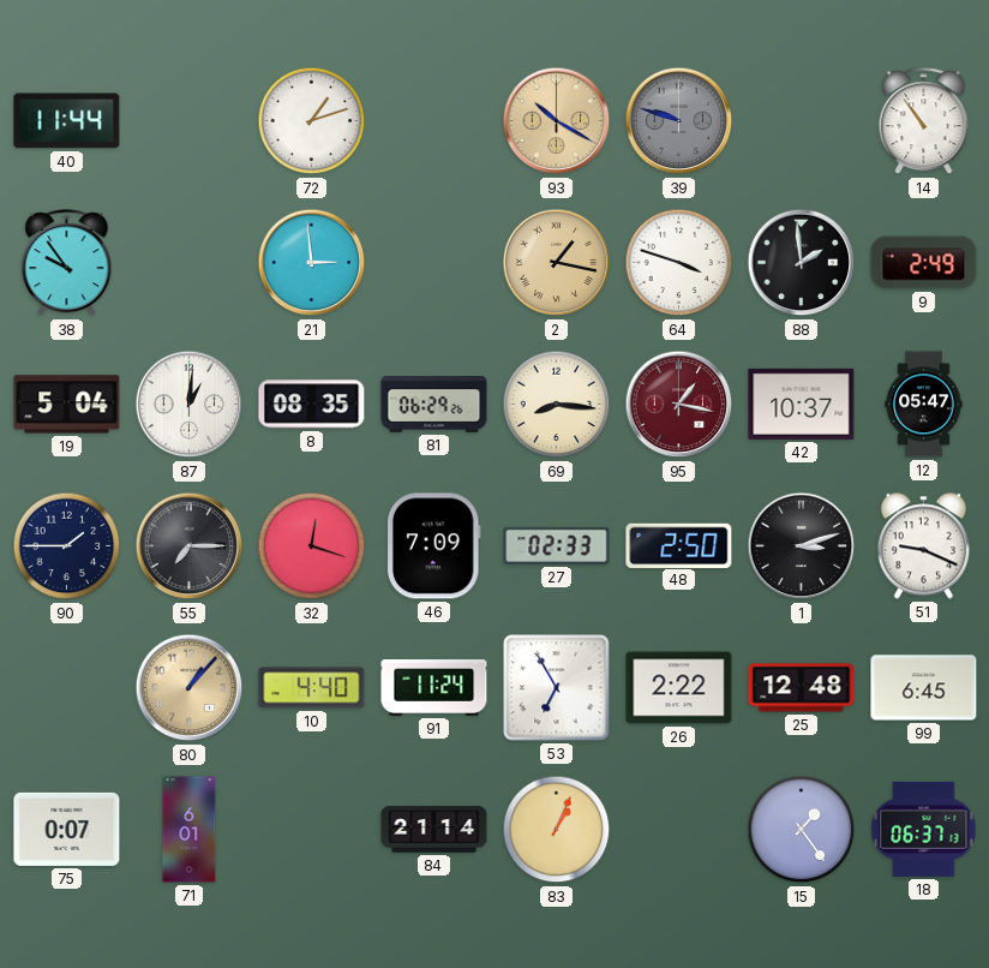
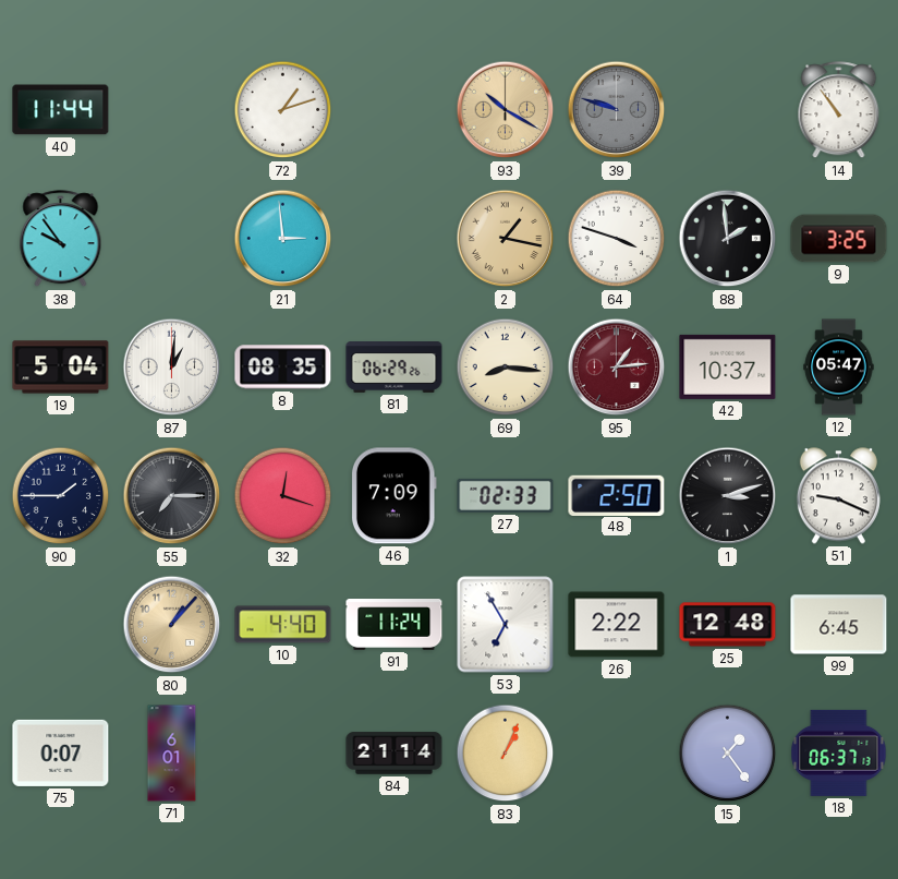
9: 2:49 -> 3:25 (839, 239)
95: 1:17 -> 1:14 (617, 368)
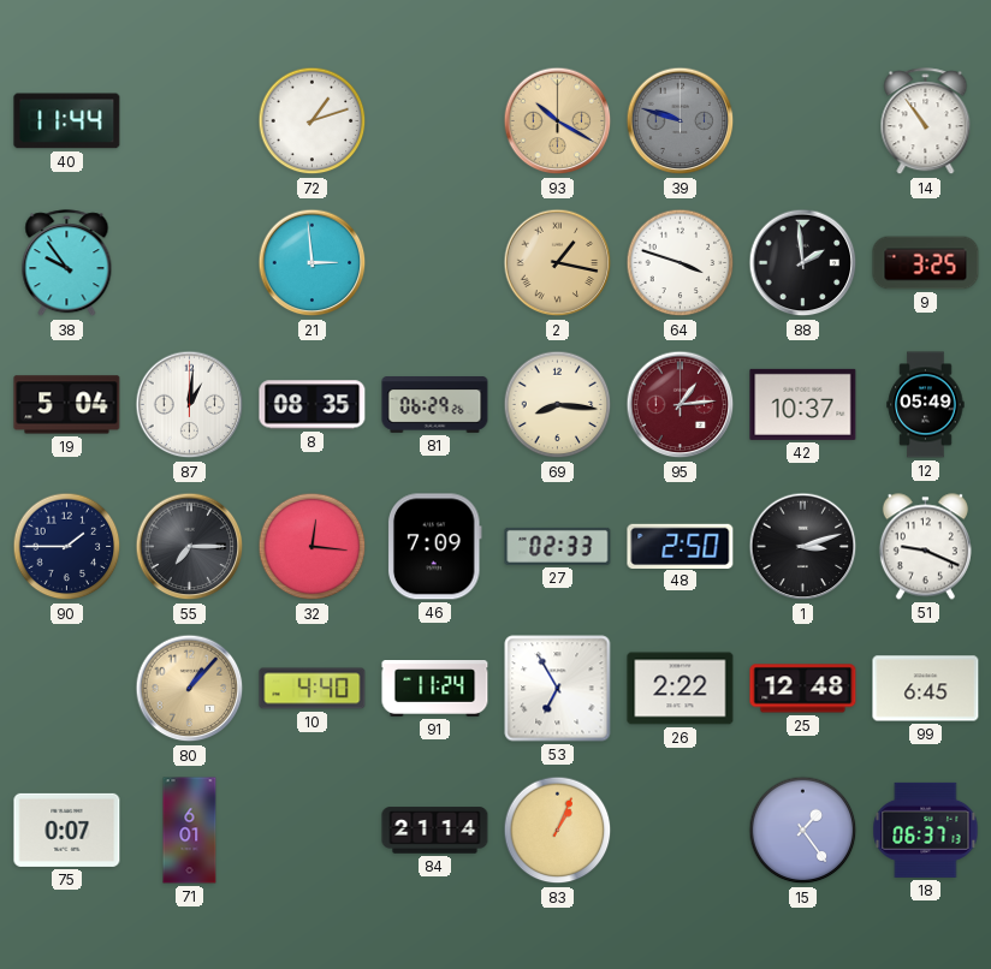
12: 05:47 -> 05:49 (926, 405)
32: 12:18 -> 12:16 (313, 547)
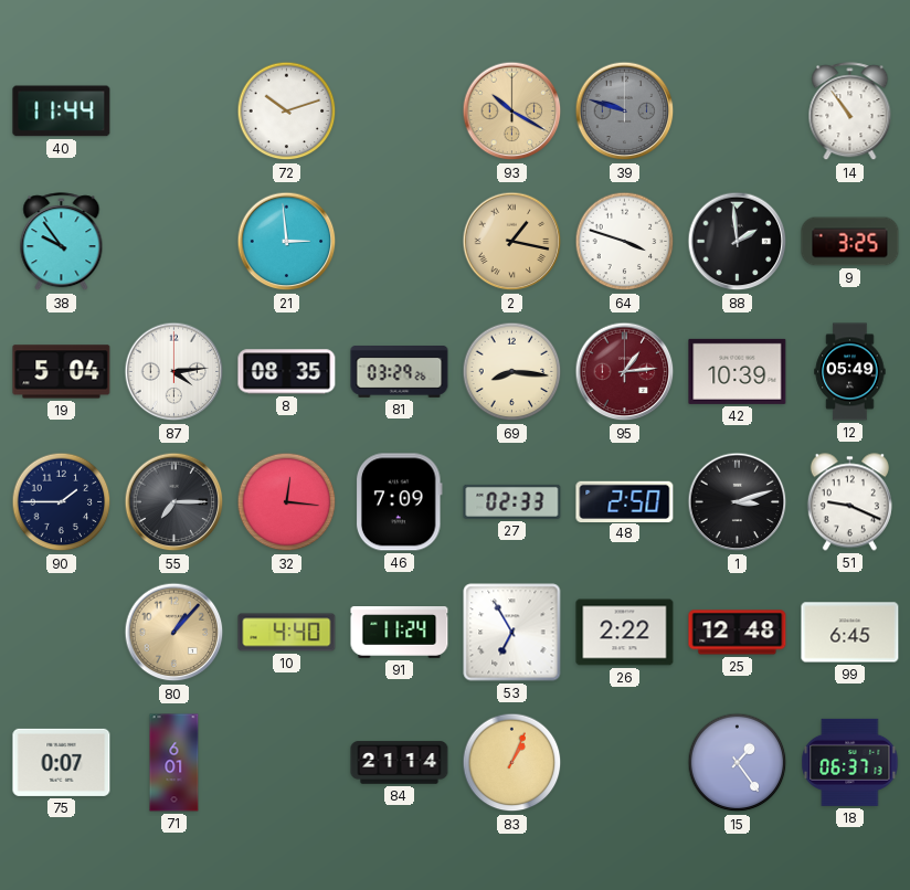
72: 1:12 -> 10:12 (287, 112)
87: 1:01 -> 4:14 (174, 372)
81: 06:29 -> 03:29 (400, 372)
42: 10:37 -> 10:39 (738, 371)
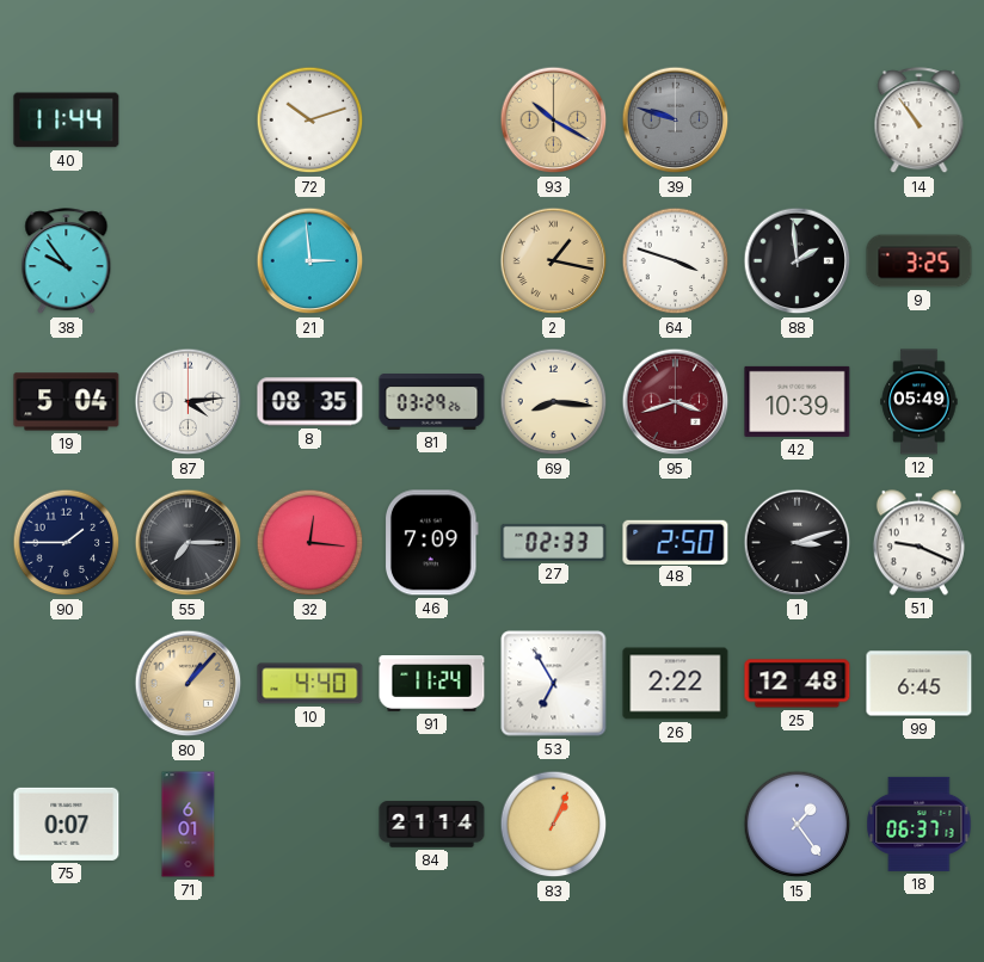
95: 1:14 -> 3:42 (676, 402)
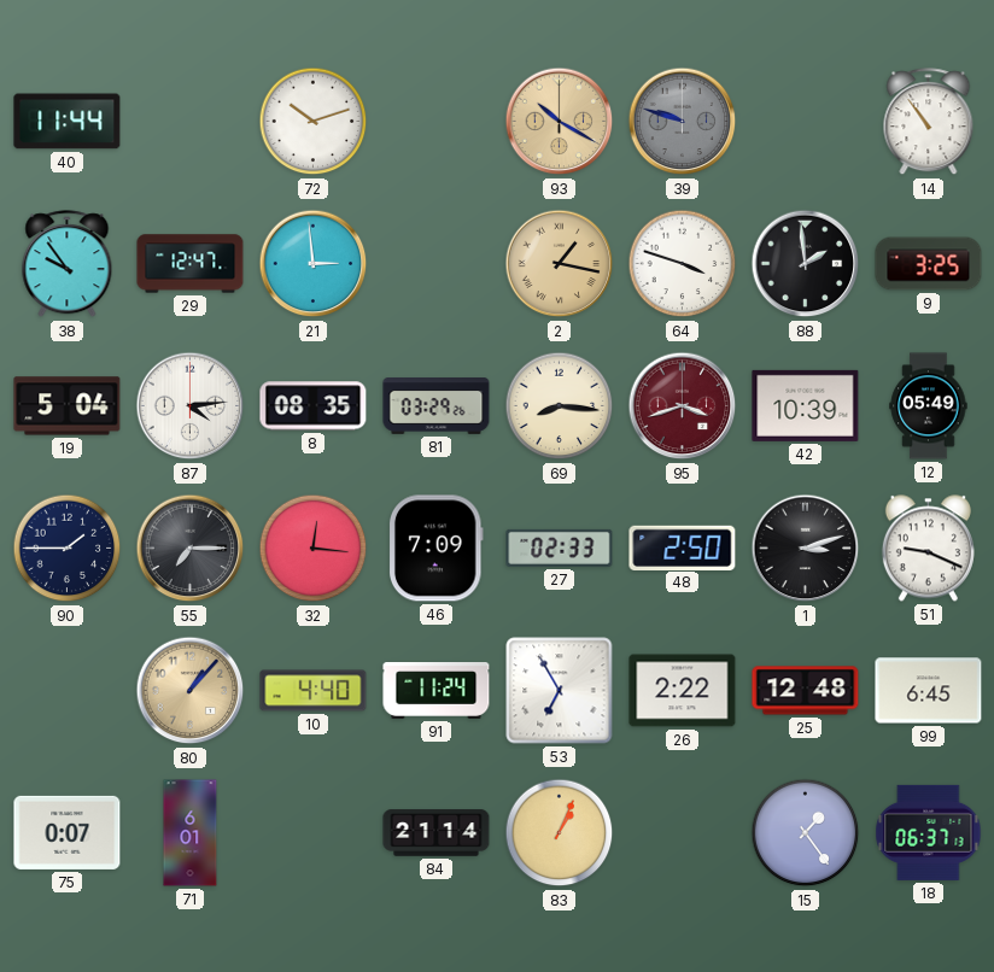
29: none -> 12:47 (191, 264)
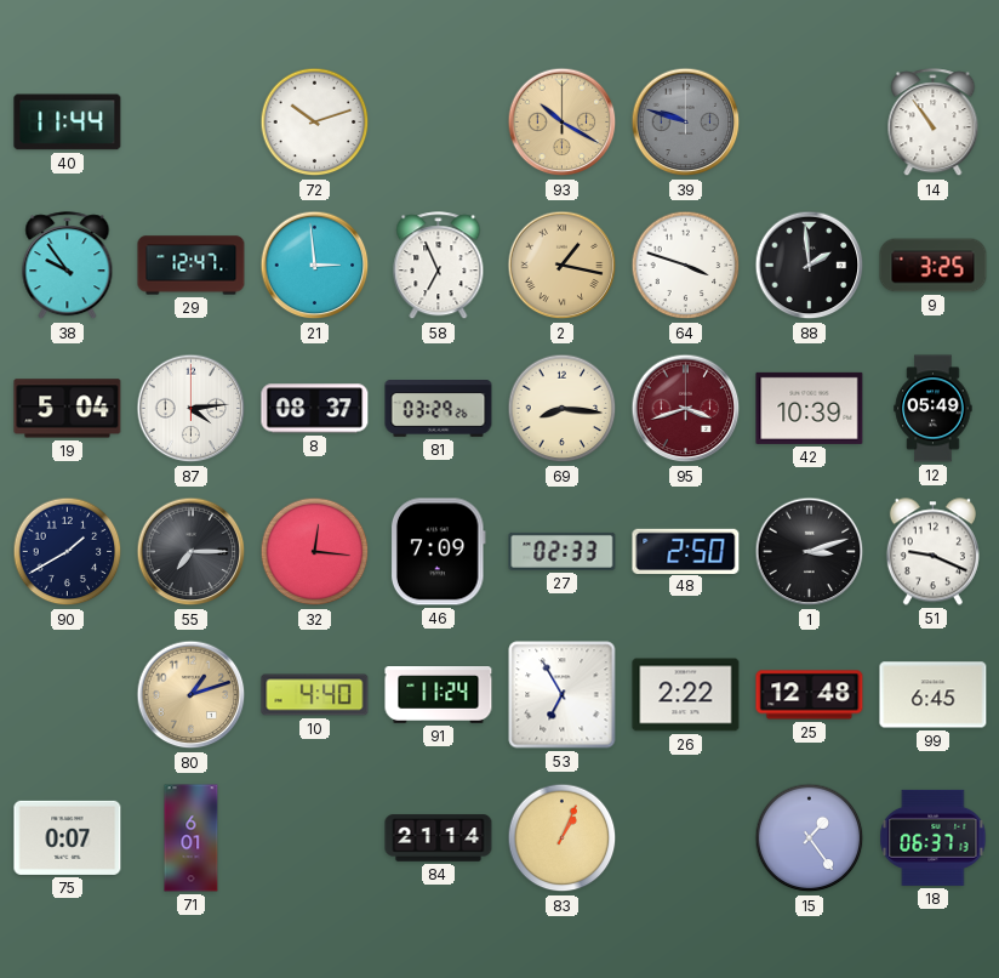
58: none -> 6:56 (439, 266)
8: 08:35 -> 08:37 (315, 409)
90: 1:45 -> 1:40 (68, 552)
80: 1:07 -> 1:12 (192, 695)
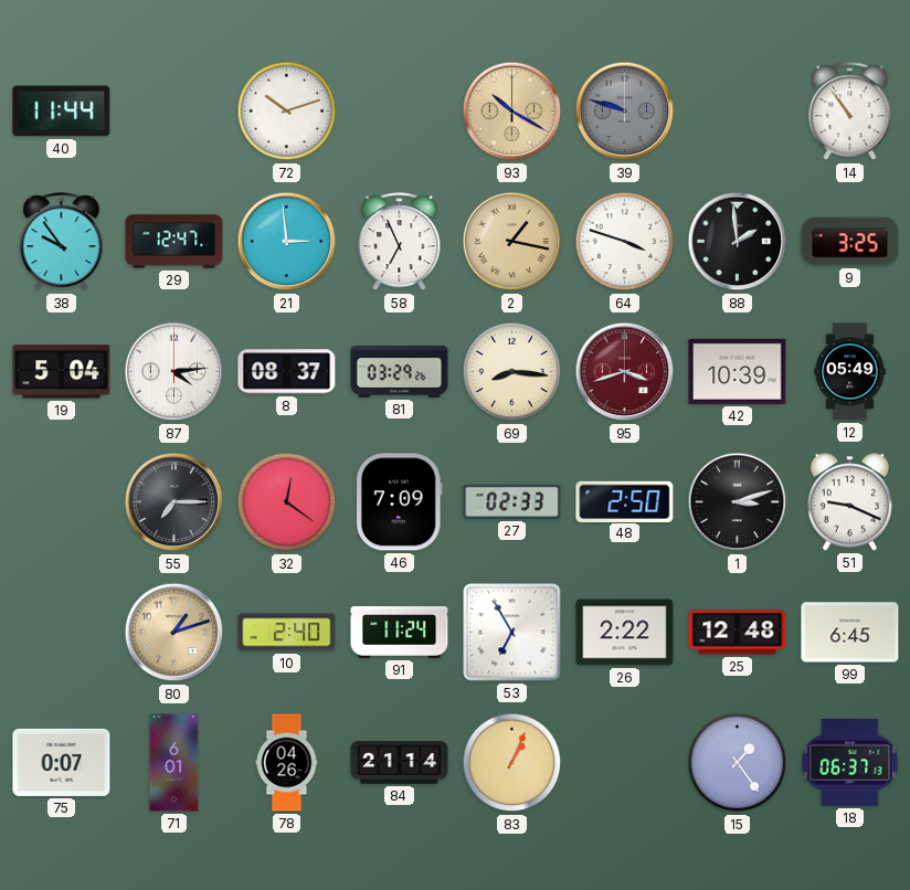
90: 1:40 -> none (68, 552)
32: 12:16 -> 12:21 (287, 502)
10: 4:40 -> 2:40 (287, 633)
78: none -> 04:26 (287, 763)
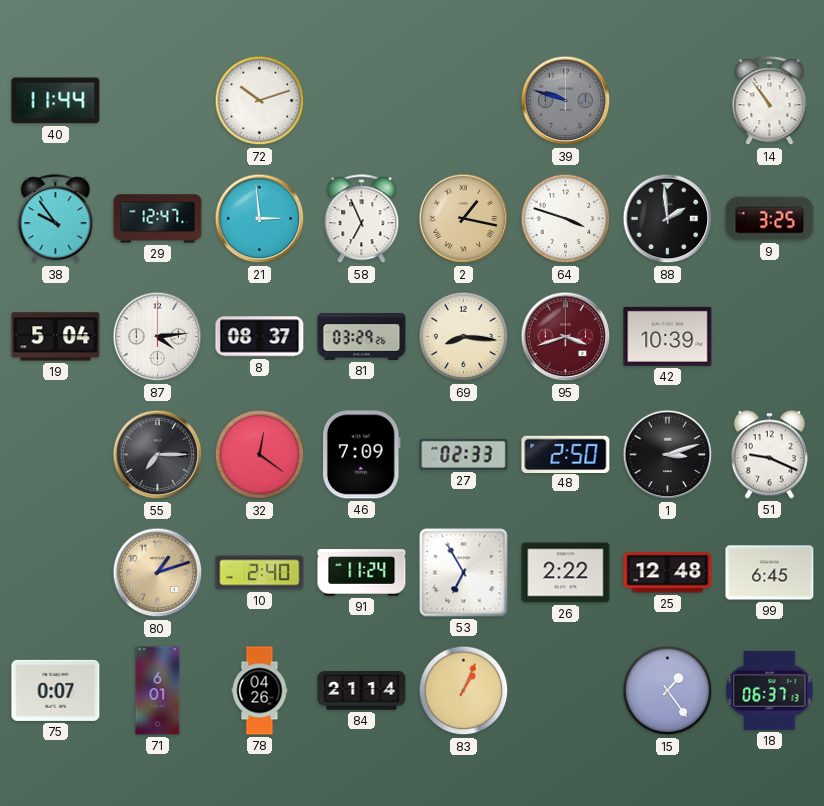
93: 10:20 -> none (512, 112)
12: 05:49 -> none (850, 372)
